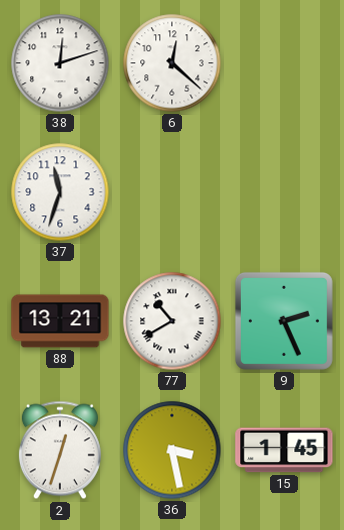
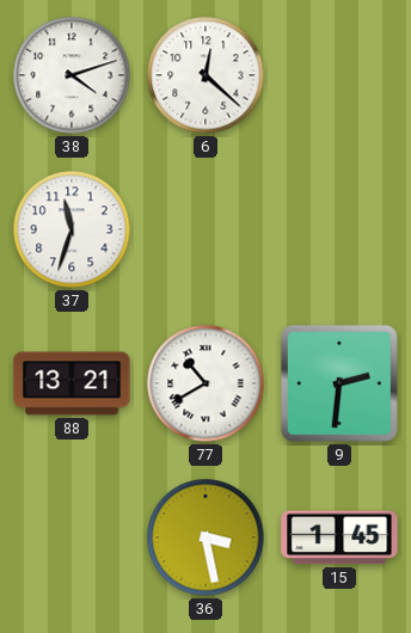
38: 12:12 -> 4:12 (72, 75)
9: 2:26 -> 2:31 (339, 383)
2: 12:33 -> none (60, 450)
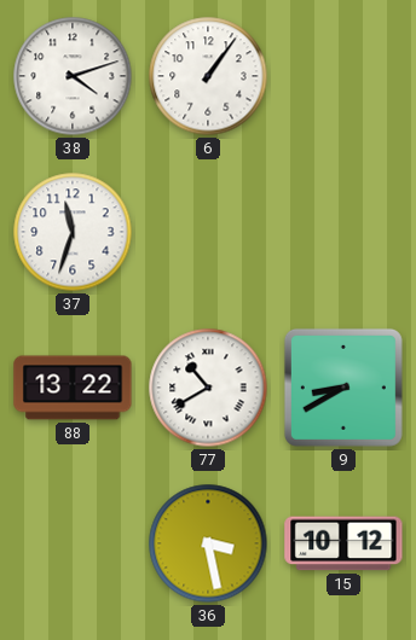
6: 12:22 -> 1:06 (208, 76)
88: 13:21 -> 13:22 (73, 388)
9: 2:31 -> 8:40 (343, 388)
15: 1:45 -> 10:12 (343, 543)
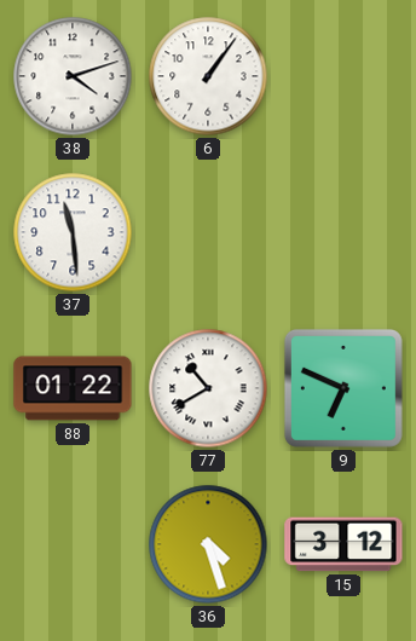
37: 11:33 -> 11:29 (73, 232)
88: 13:22 -> 01:22 (73, 388)
9: 8:40 -> 6:49 (343, 388)
36: 3:28 -> 4:27 (208, 544)
15: 10:12 -> 3:12 (343, 544)
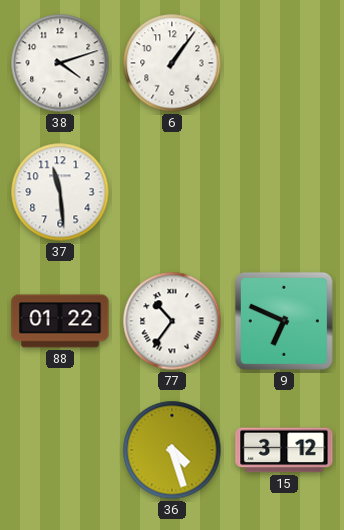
77: 10:40 -> 10:36 (172, 321)
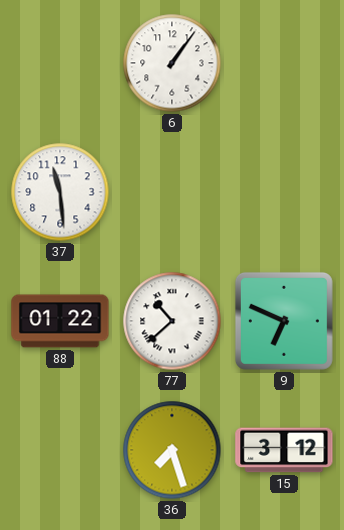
38: 4:12 -> none (60, 63)
77: 10:36 -> 10:38 (172, 321)
36: 4:27 -> 7:27 (172, 450)
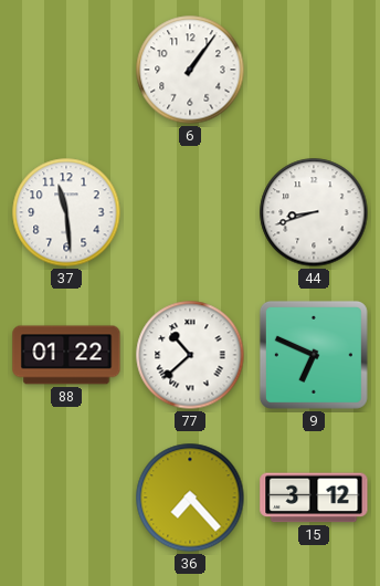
44: none -> 8:42 (314, 212)
36: 7:27 -> 7:23 (190, 498)
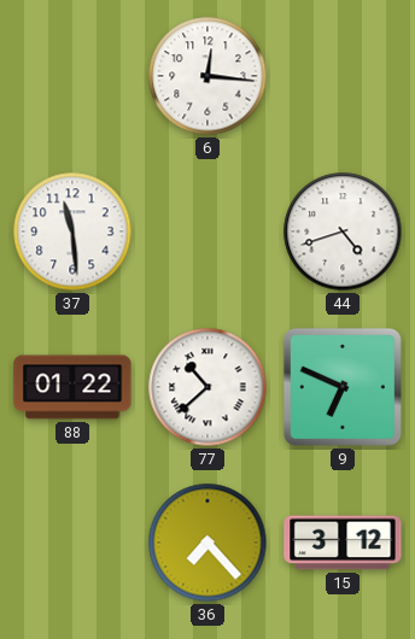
6: 1:06 -> 12:16 (207, 76)
44: 8:42 -> 4:42 (343, 231)
